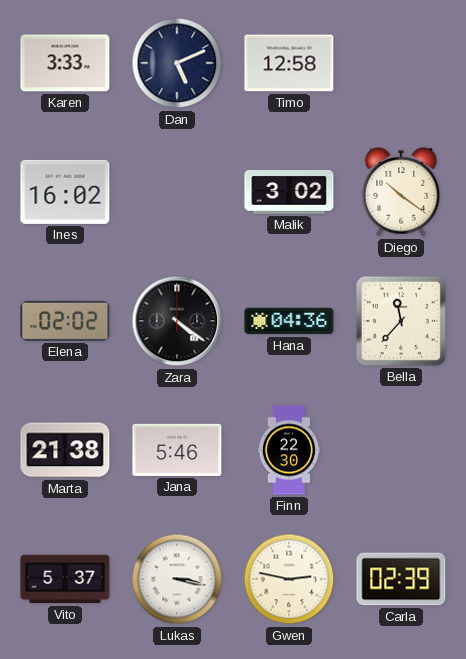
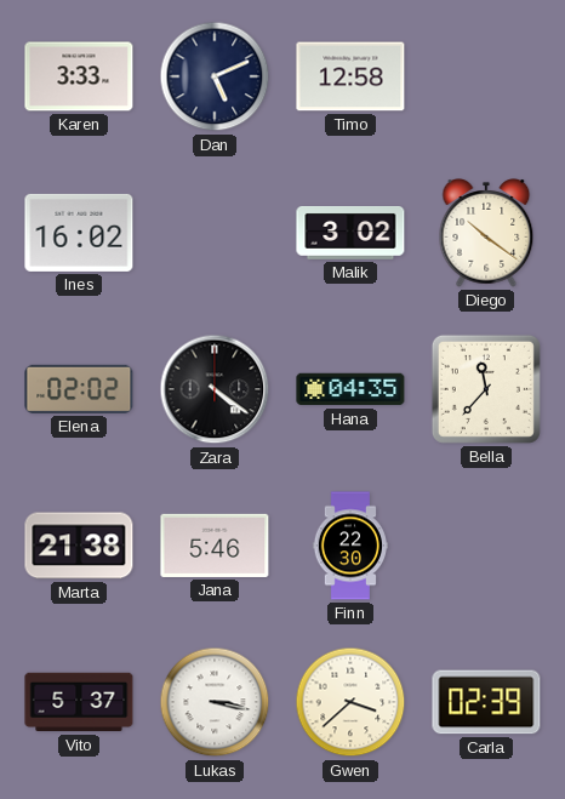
Hana: 04:36 -> 04:35 (350, 389)
Gwen: 2:47 -> 3:38 (350, 702)
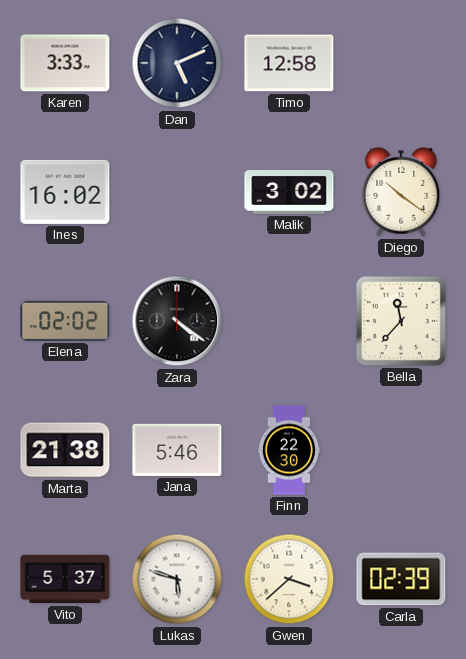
Hana: 04:35 -> none (350, 389)
Lukas: 3:17 -> 5:48 (177, 579)
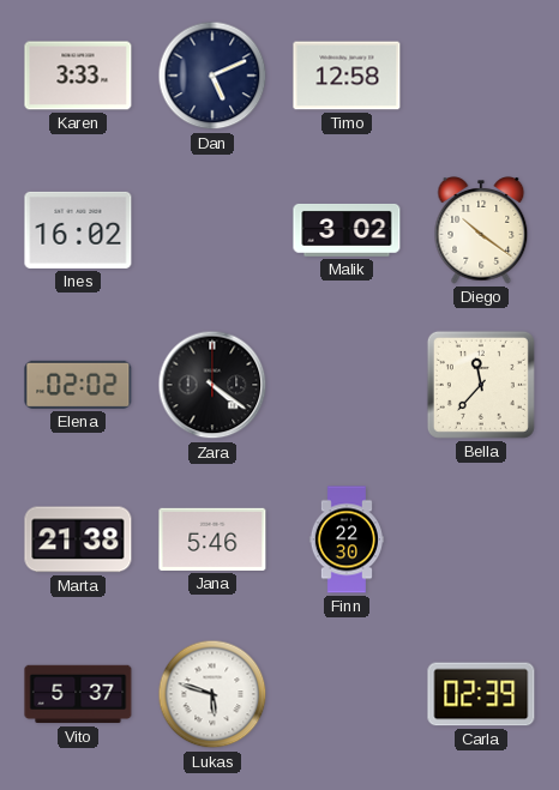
Gwen: 3:38 -> none (289, 579)
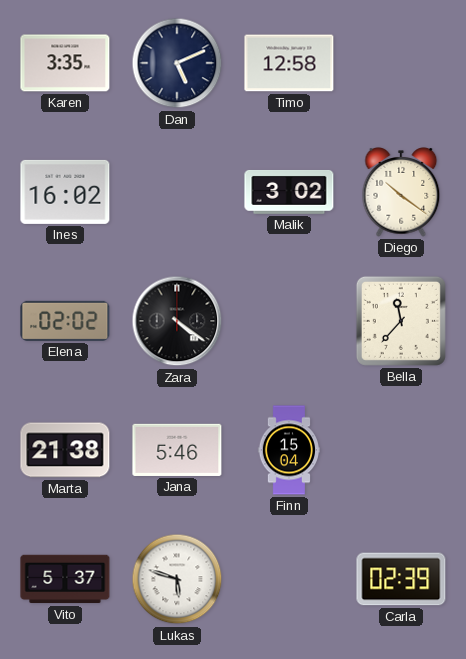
Karen: 3:33 -> 3:35 (65, 63)
Finn: 22:30 -> 15:04 (288, 450)
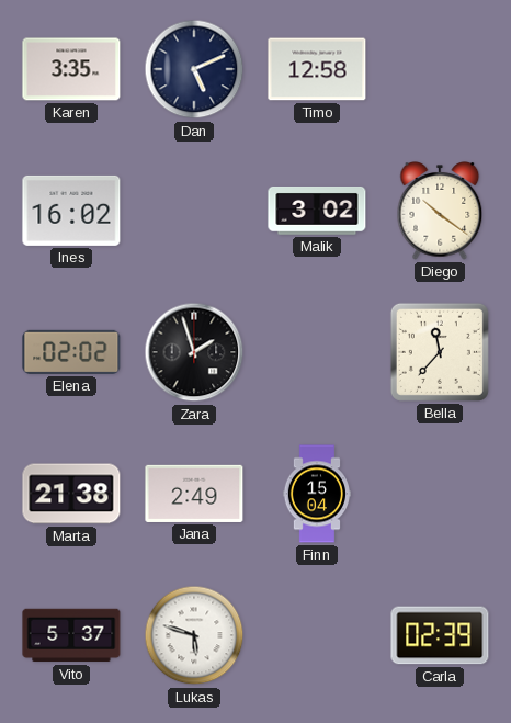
Zara: 4:21 -> 1:57 (194, 352)
Jana: 5:46 -> 2:49 (194, 494)
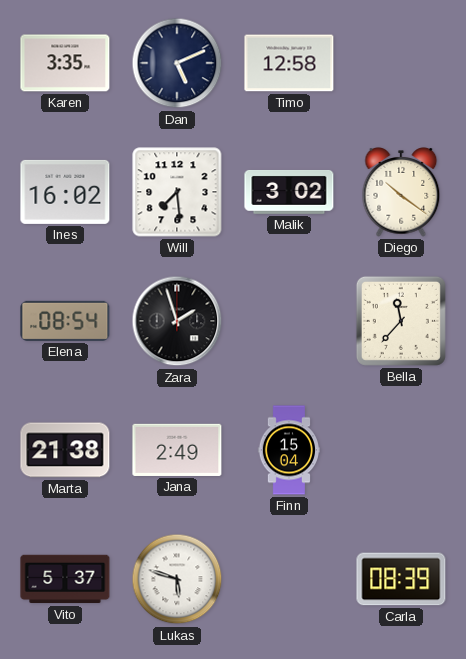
Will: none -> 7:29 (177, 192)
Elena: 02:02 -> 08:54 (65, 321)
Carla: 02:39 -> 08:39 (401, 579)
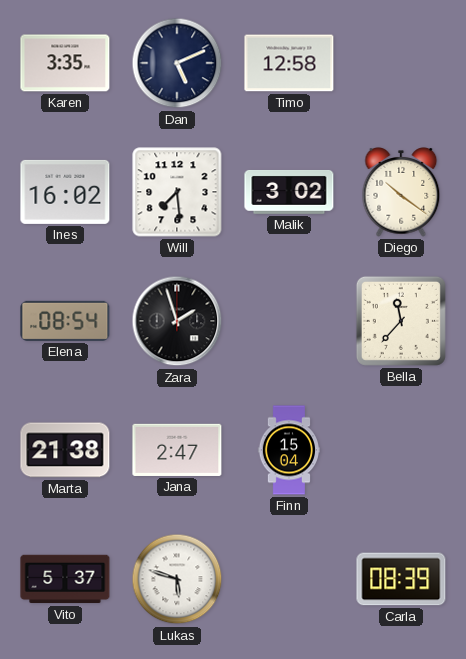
Jana: 2:49 -> 2:47 (177, 450)
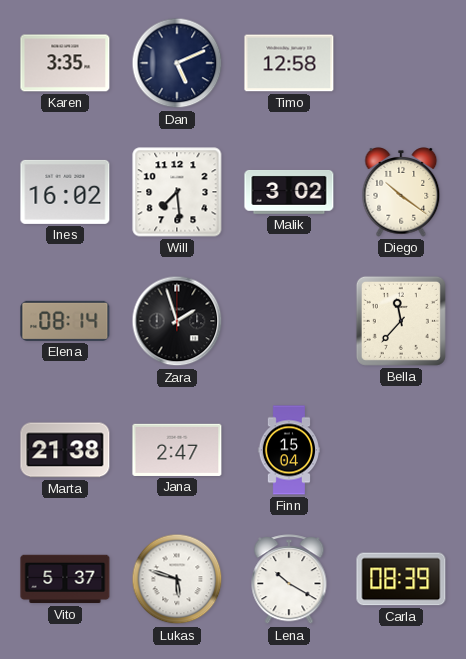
Elena: 08:54 -> 08:14 (65, 321)
Lena: none -> 10:20 (289, 580)
